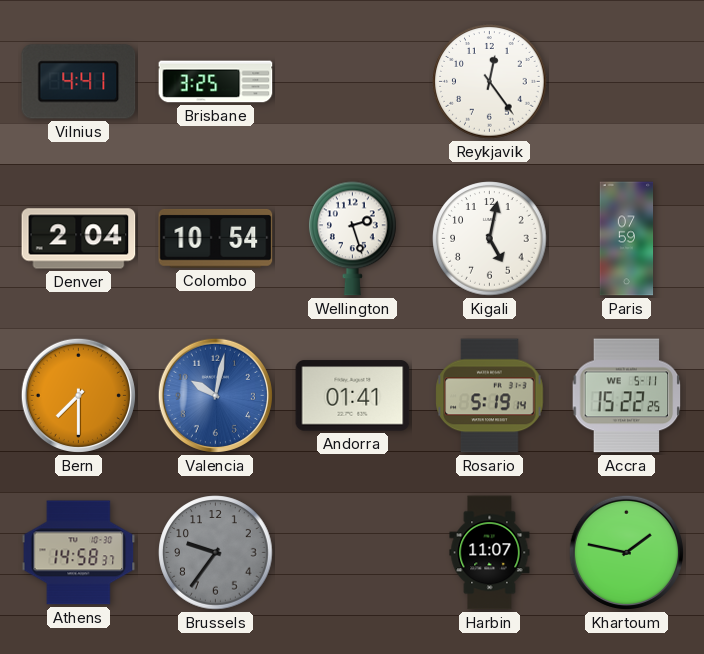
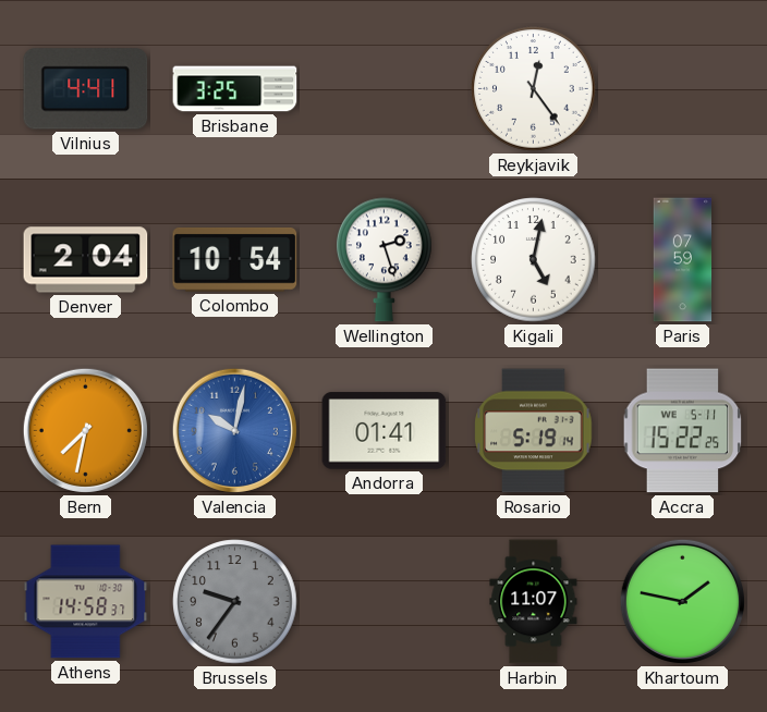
Bern: 7:30 -> 7:32 (85, 430)
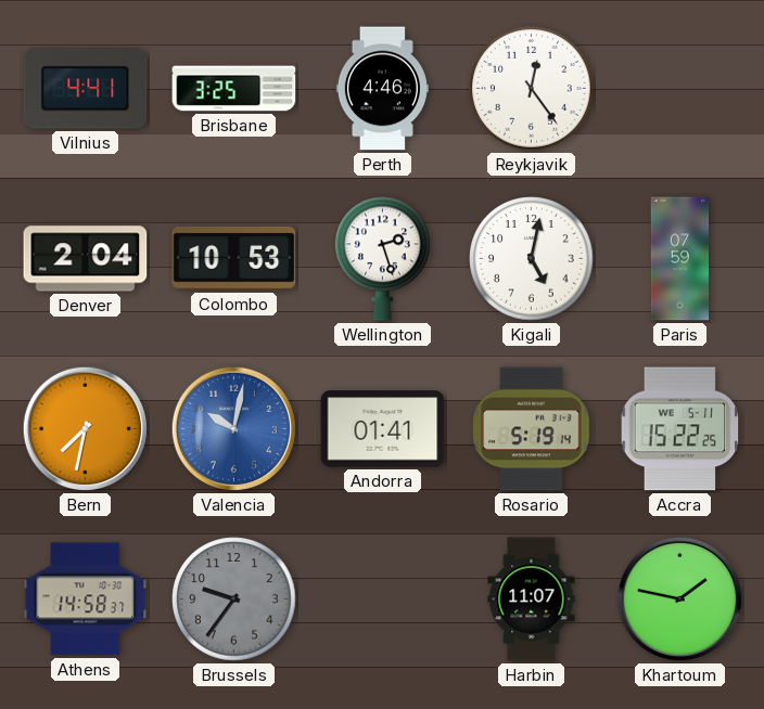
Perth: none -> 4:46 (382, 89)
Colombo: 10:54 -> 10:53 (234, 258)
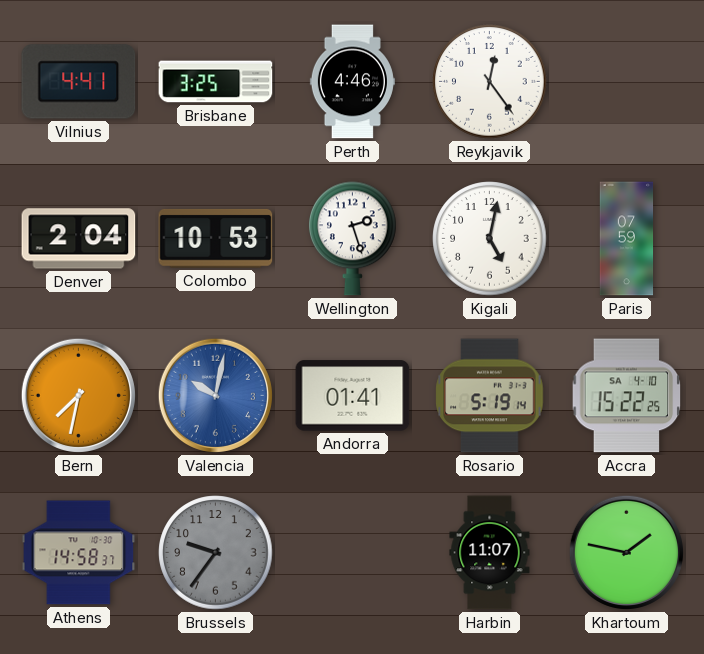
Accra date: WE 5-11 -> SA 4-10 (627, 396)
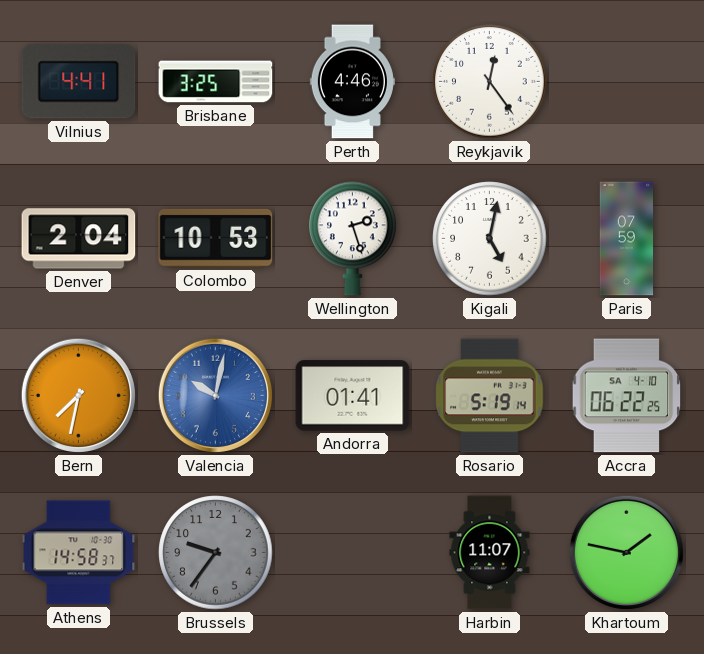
Accra: 15:22 -> 06:22 (627, 396)
